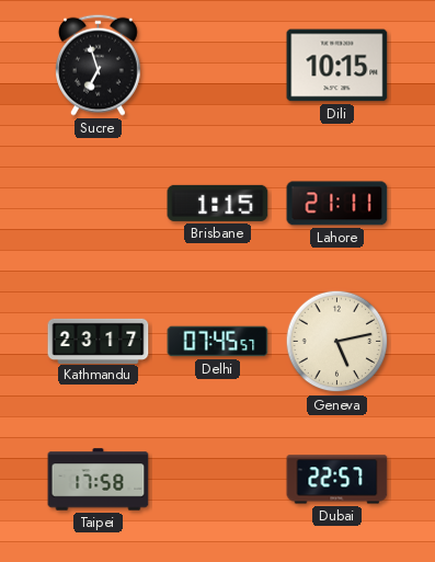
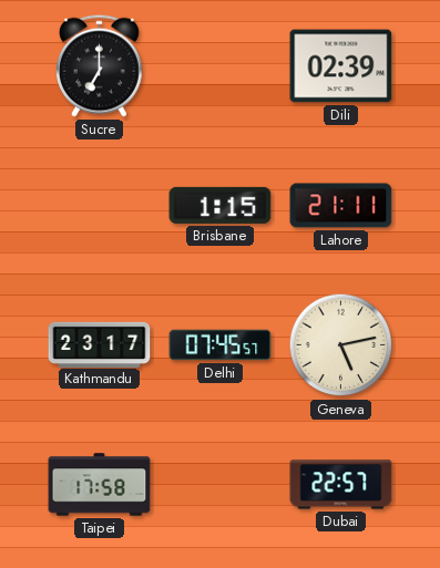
Sucre: 6:57 -> 7:00 (99, 65)
Dili: 10:15 -> 02:39 (341, 66)
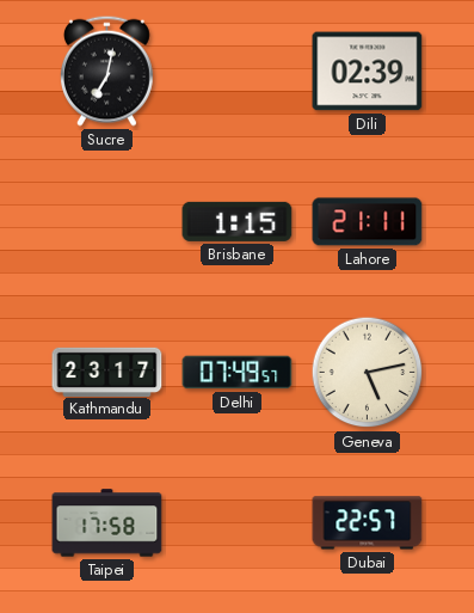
Sucre: 7:00 -> 7:02 (106, 71)
Delhi: 07:45 -> 07:49 (238, 373)
